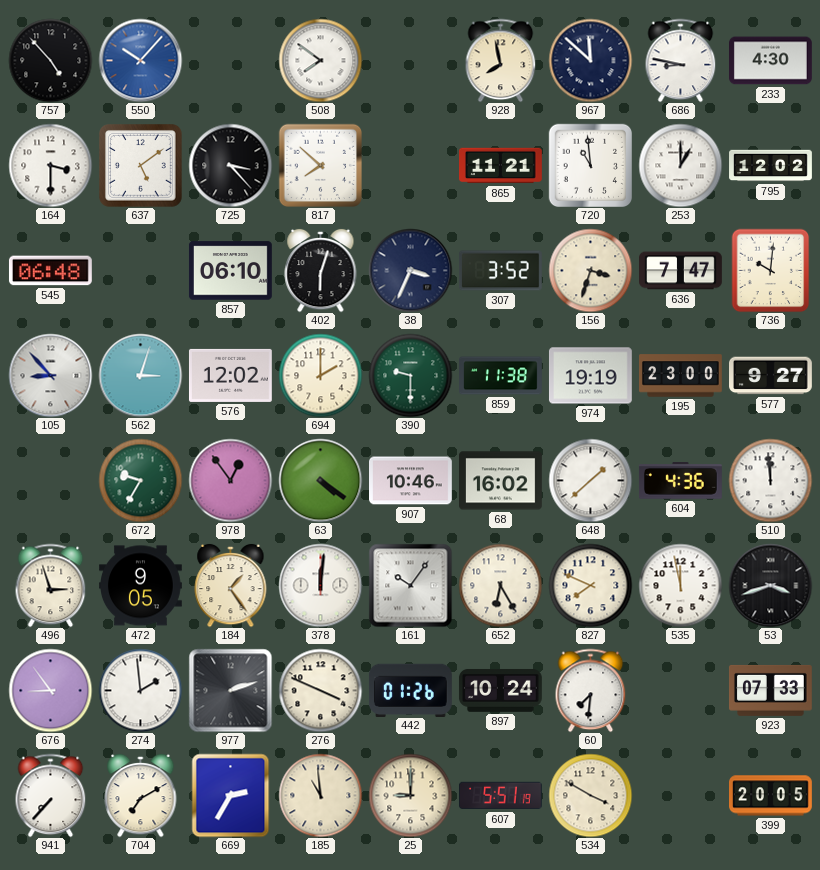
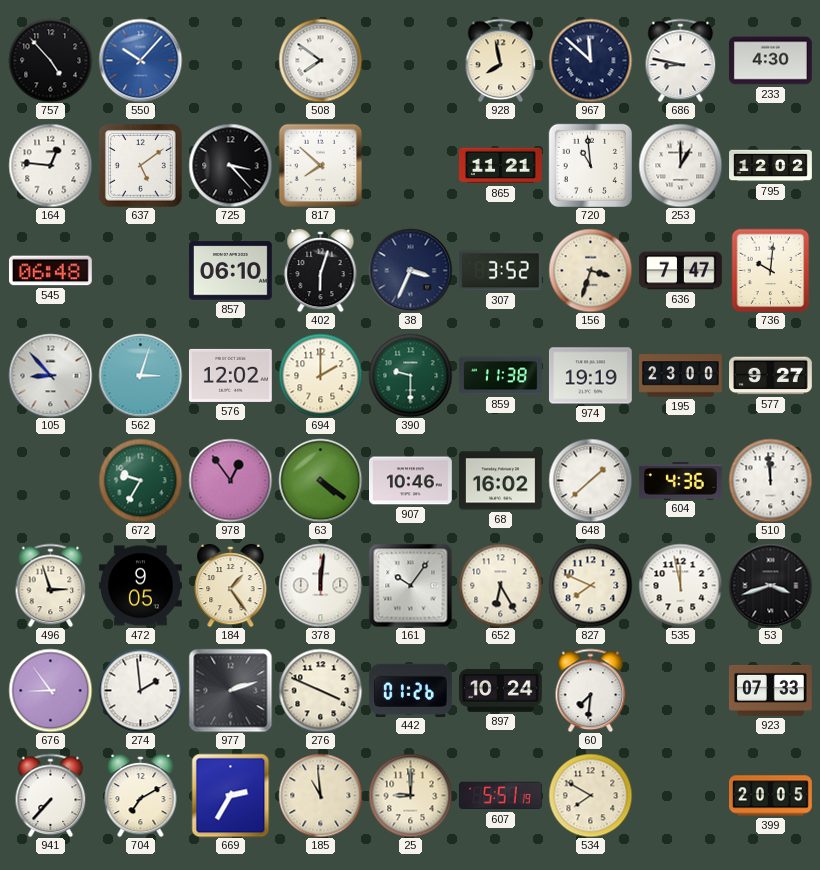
164: 3:30 -> 12:46 (50, 165)
534: 3:50 -> 7:50 (590, 795)
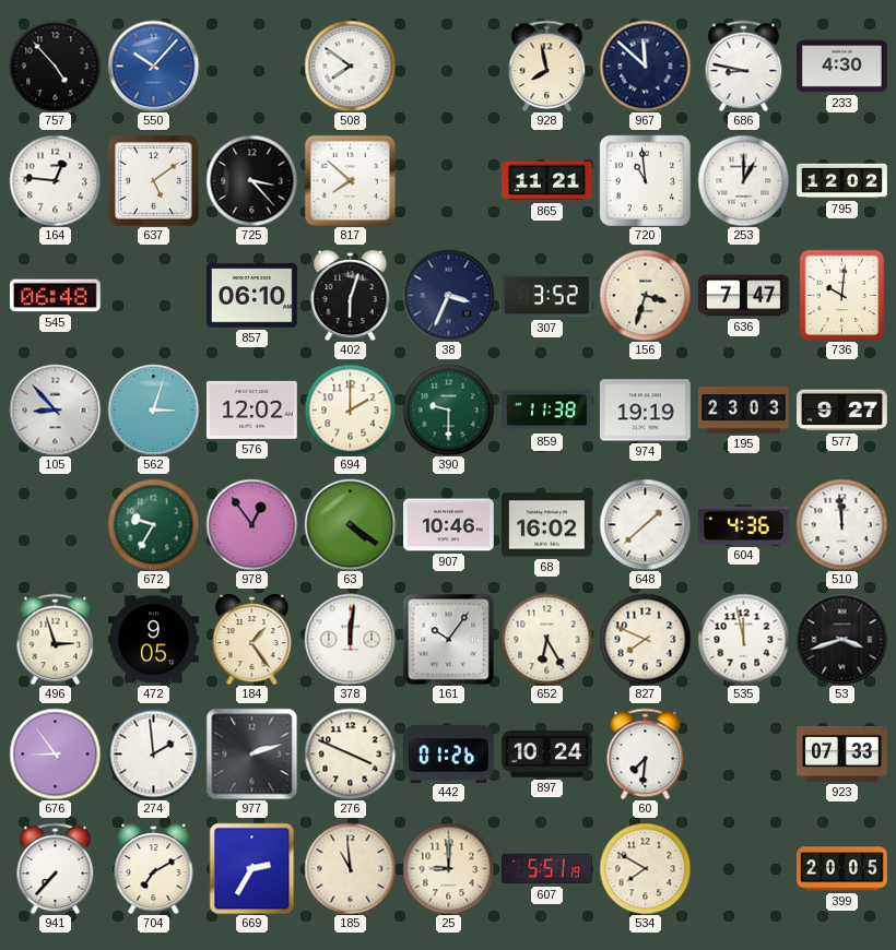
195: 23:00 -> 23:03 (744, 411)
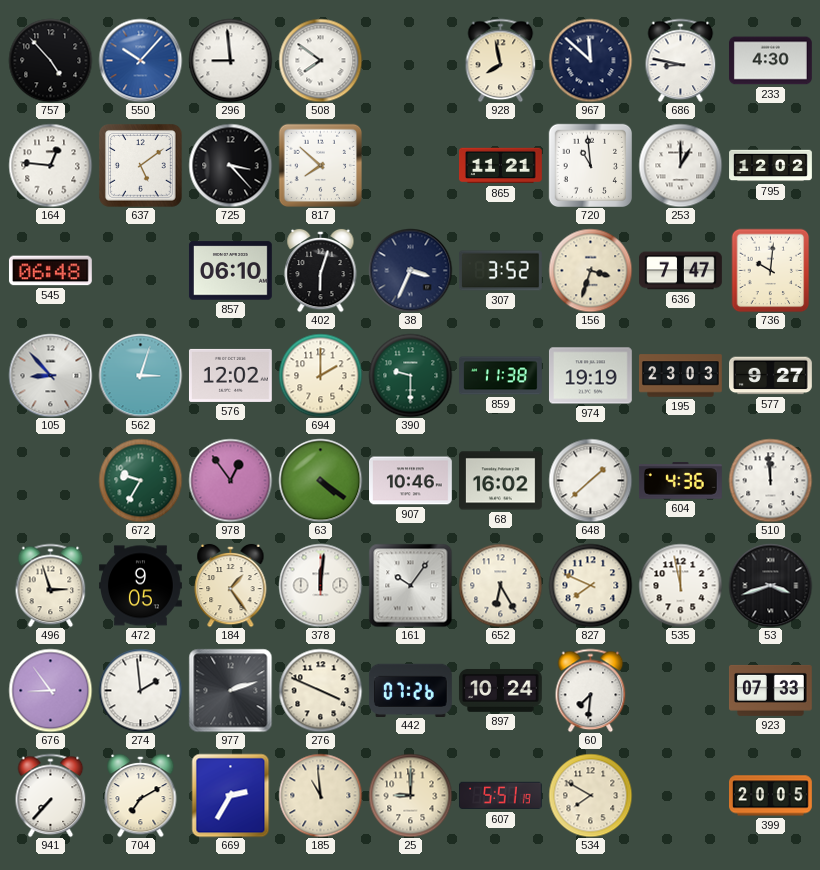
296: none -> 8:59 (230, 60)
442: 01:26 -> 07:26 (410, 690)
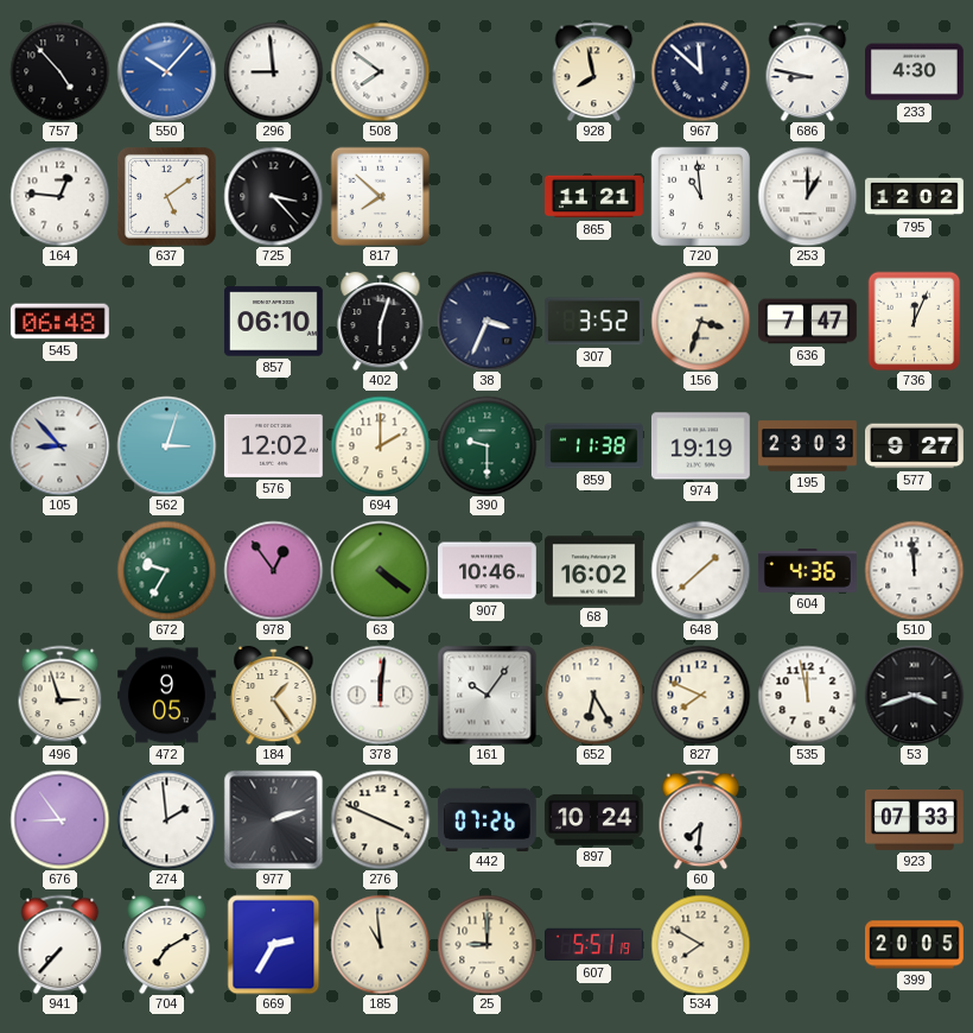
736: 10:01 -> 12:04 (915, 321)
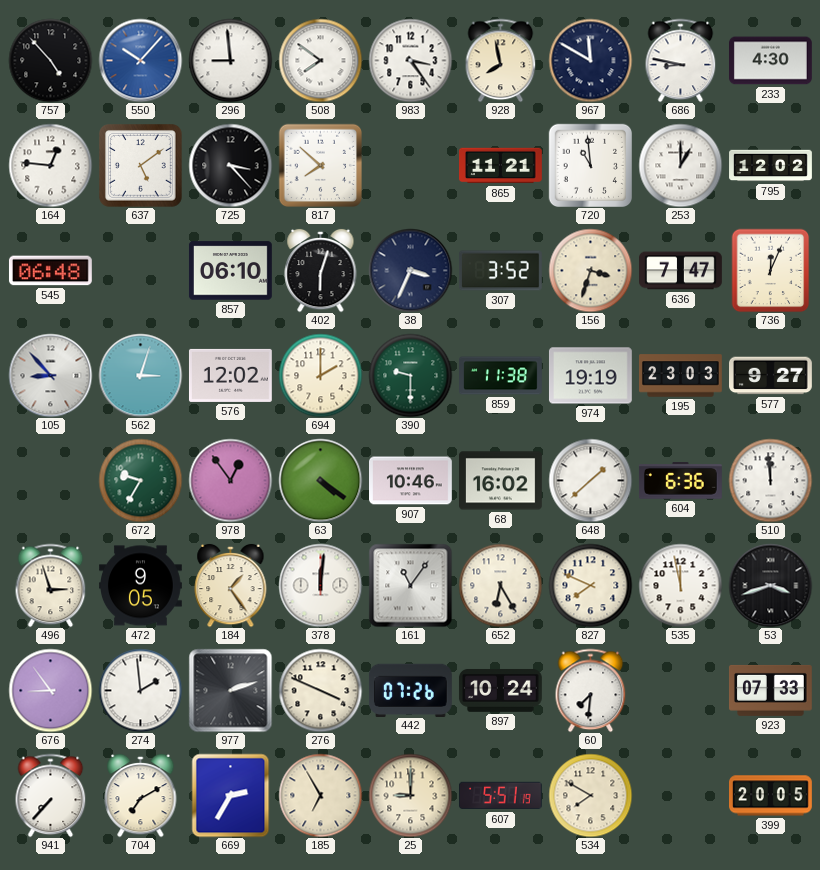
983: none -> 3:24 (410, 60)
967: 11:52 -> 11:50 (590, 60)
604: 4:36 -> 6:36 (680, 481)
161: 10:06 -> 11:06 (410, 585)
185: 10:59 -> 6:55 (320, 795)
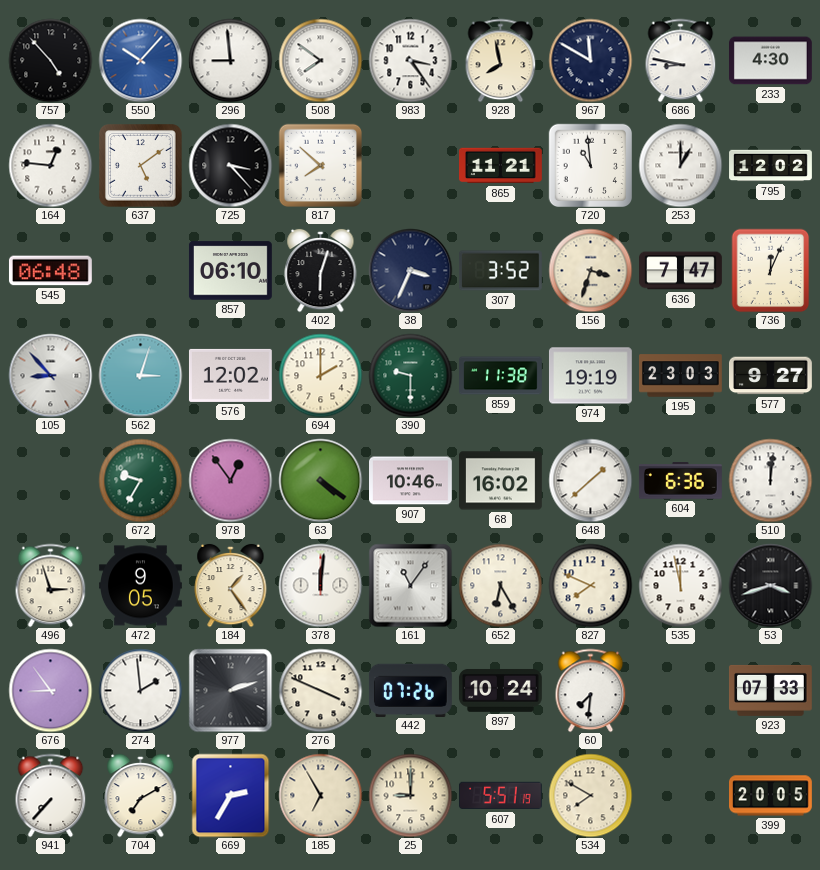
510: 11:59 -> 12:01 (770, 480)
